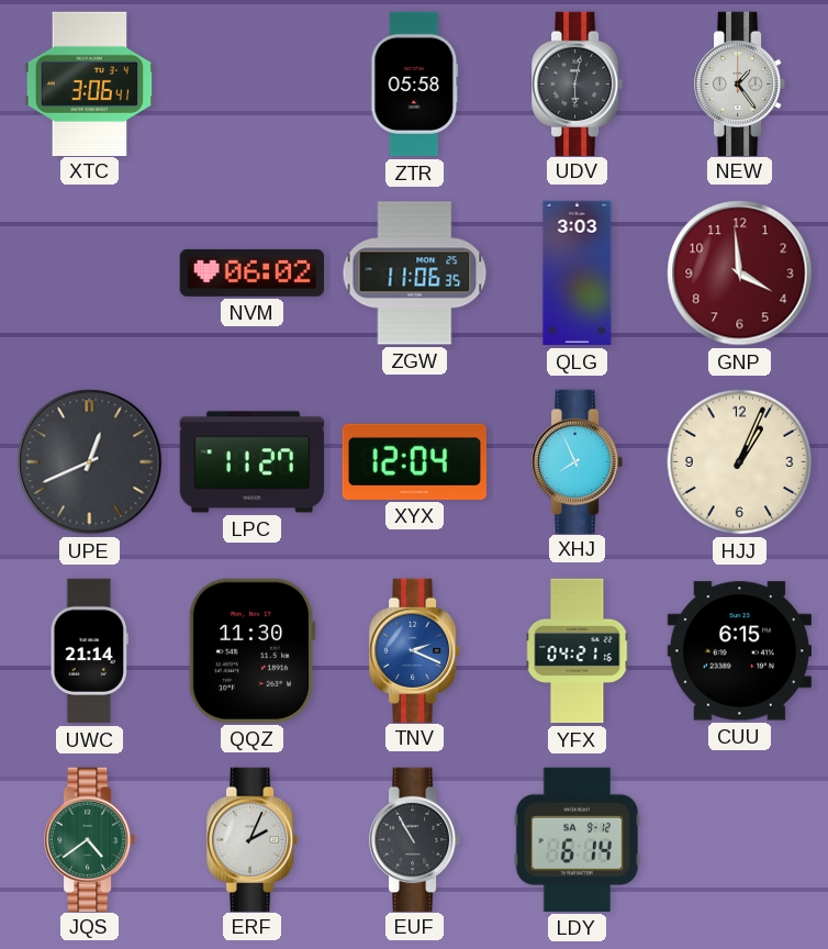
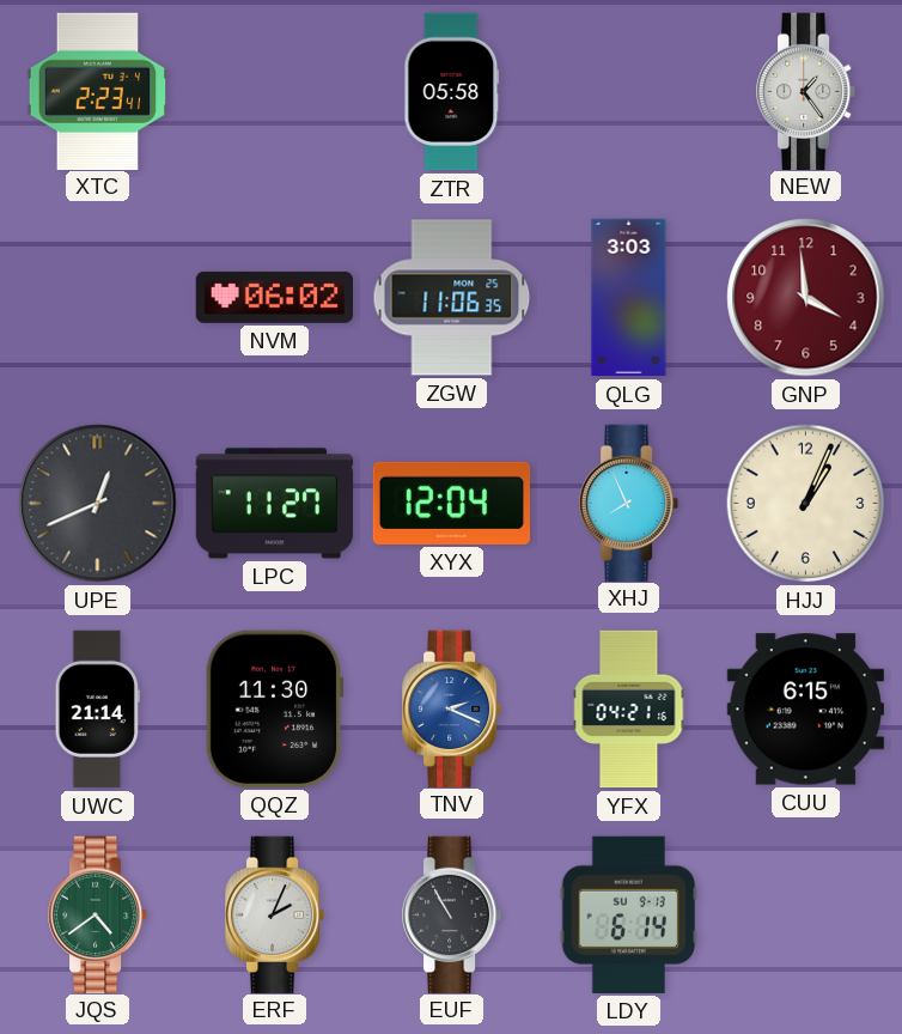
XTC: 3:06 -> 2:23 (98, 91)
UDV: 6:02 -> none (579, 83)
LDY date: SA 9-12 -> SU 9-13 (629, 914)
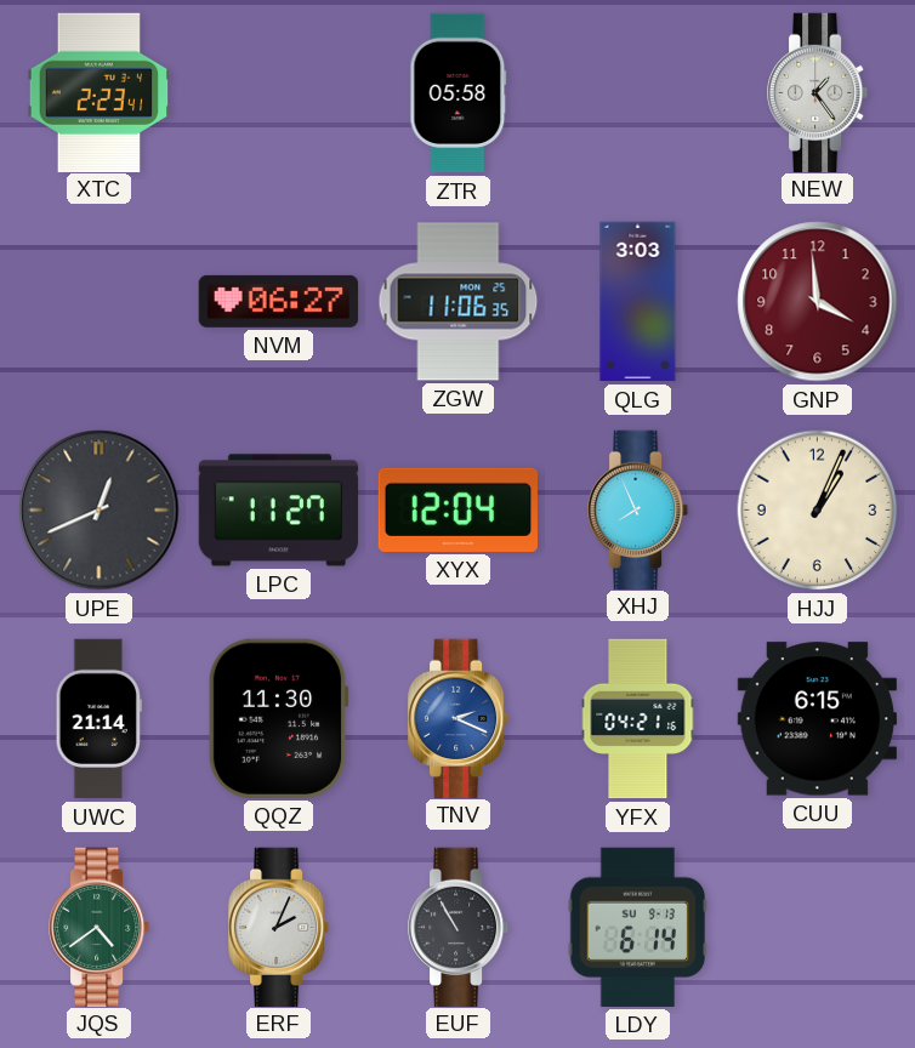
NVM: 06:02 -> 06:27 (278, 301)
